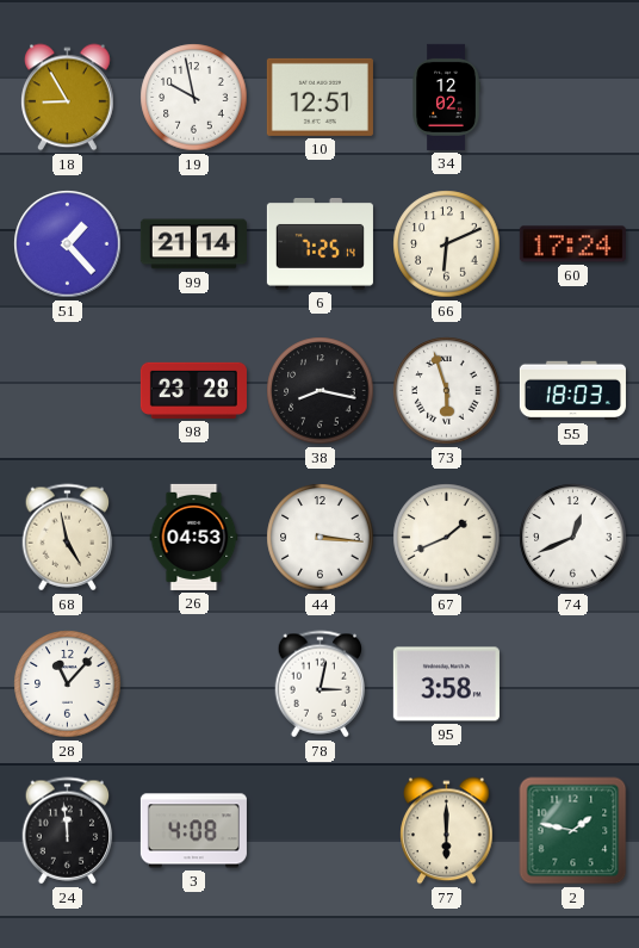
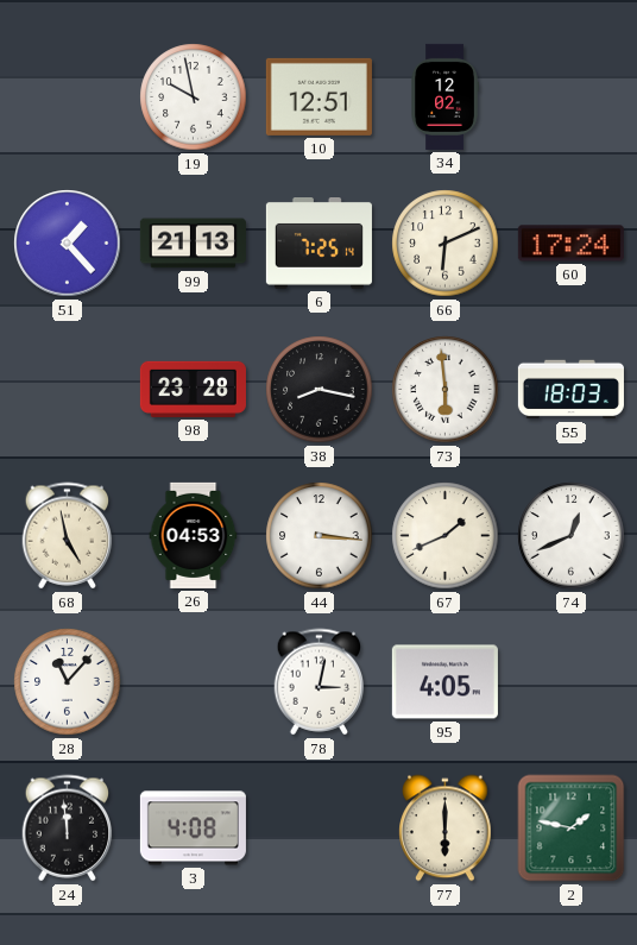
18: 8:55 -> none (68, 98)
99: 21:14 -> 21:13 (193, 244)
73: 5:57 -> 5:59 (446, 390)
95: 3:58 -> 4:05 (444, 682)
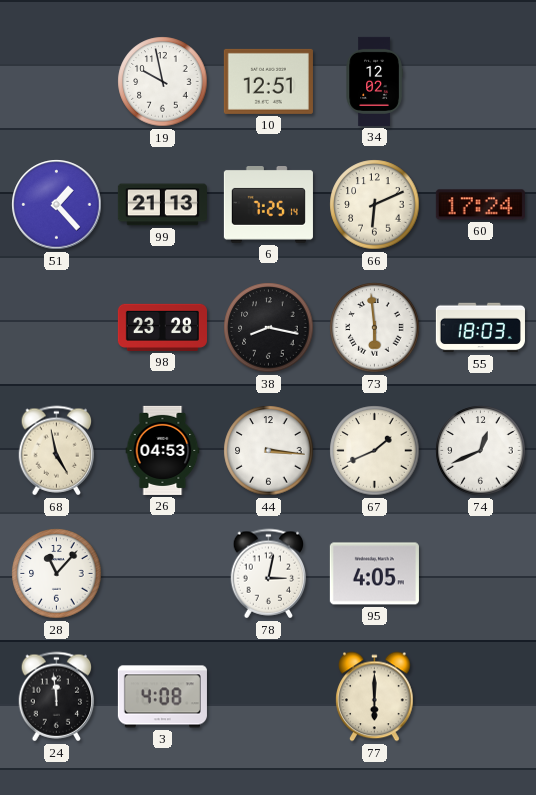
2: 1:47 -> none (572, 829)
